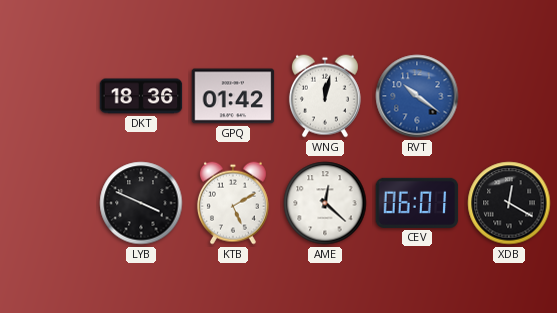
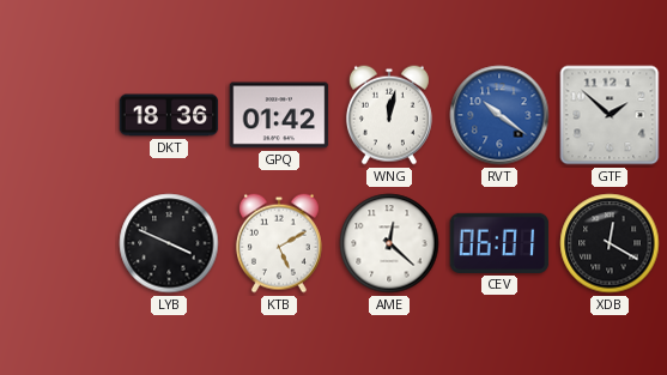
GTF: none -> 1:52 (610, 115)
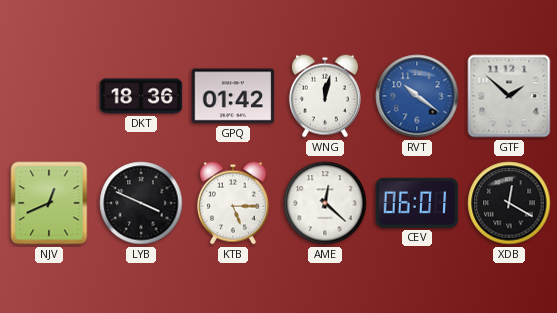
NJV: none -> 12:41 (49, 203)
KTB: 5:10 -> 5:15 (233, 203)
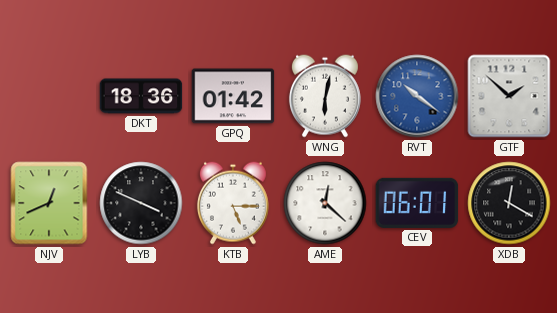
WNG: 12:02 -> 6:02 (325, 96)
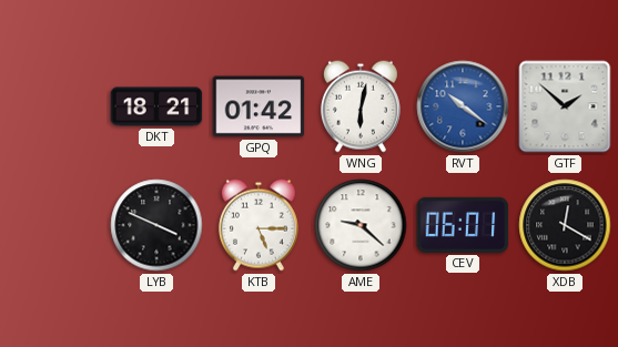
DKT: 18:36 -> 18:21 (156, 106)
NJV: 12:41 -> none (49, 203)
AME: 12:22 -> 9:22 (361, 225)
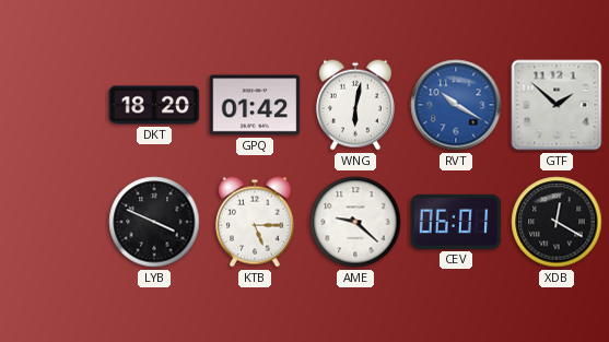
DKT: 18:21 -> 18:20 (154, 105)
RVT: 10:21 -> 10:20 (456, 105)
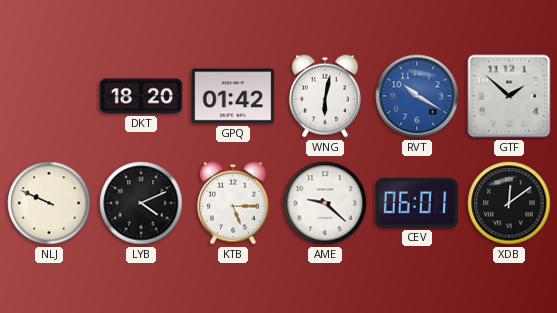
NLJ: none -> 9:49 (49, 203)
LYB: 3:49 -> 4:11 (141, 203)
XDB: 12:20 -> 12:09 (509, 203)
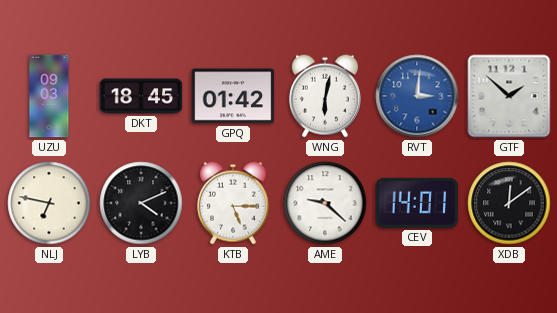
UZU: none -> 09:03 (49, 96)
DKT: 18:20 -> 18:45 (141, 96)
RVT: 10:20 -> 3:01 (417, 96)
NLJ: 9:49 -> 6:47 (49, 203)
CEV: 06:01 -> 14:01 (417, 203)
